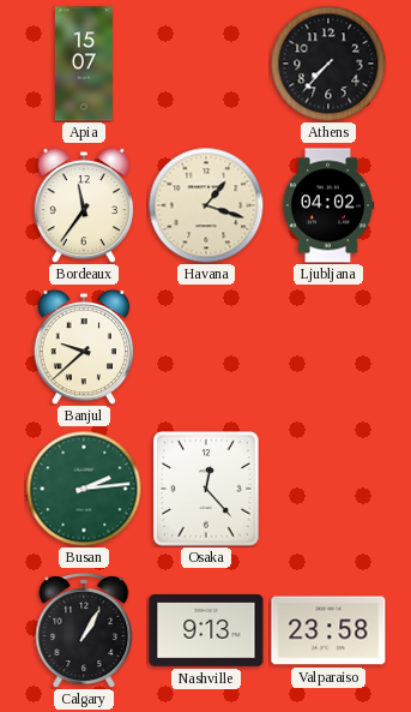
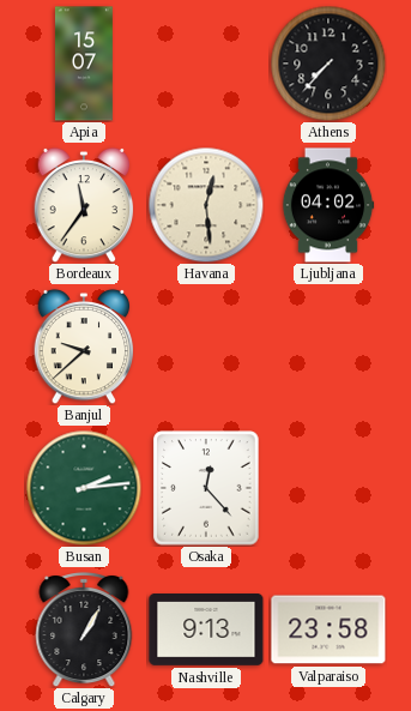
Havana: 1:18 -> 12:29 (206, 205)
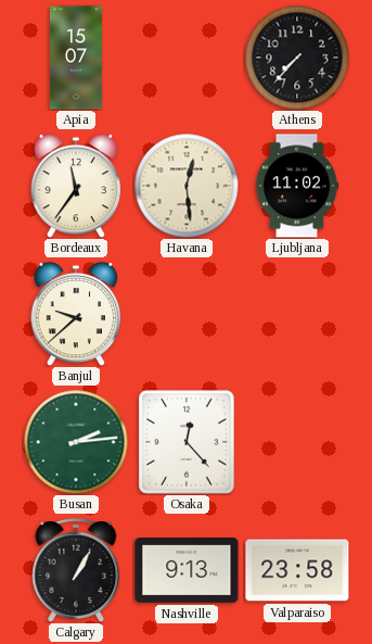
Ljubljana: 04:02 -> 11:02 (297, 186)
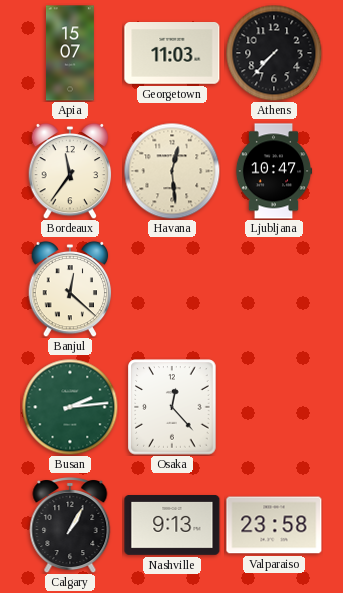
Georgetown: none -> 11:03 (172, 54)
Ljubljana: 11:02 -> 10:47 (274, 171)
Banjul: 9:38 -> 12:22 (70, 289)
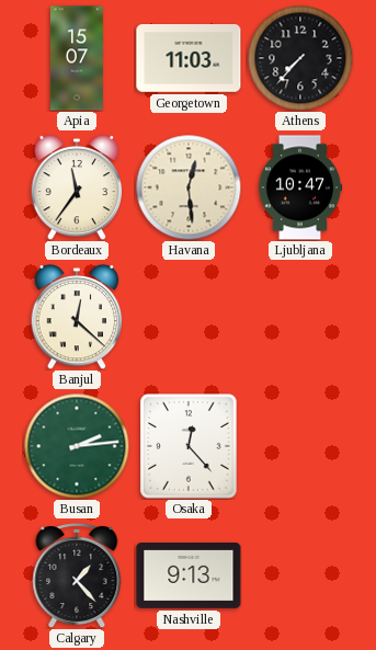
Calgary: 1:05 -> 1:23 (77, 577)
Valparaiso: 23:58 -> none (274, 525)
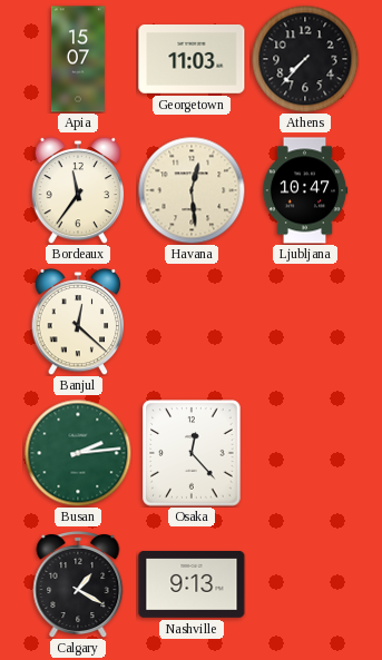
Calgary: 1:23 -> 1:20 (78, 585)
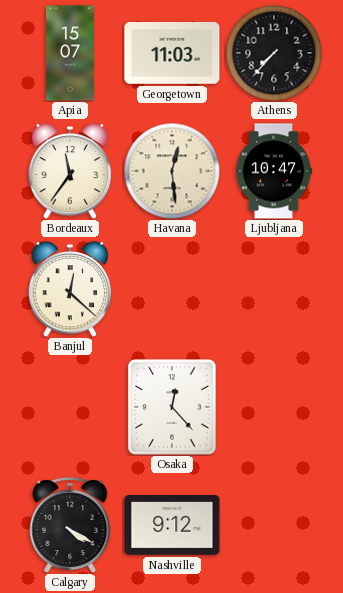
Busan: 2:14 -> none (78, 453)
Calgary: 1:20 -> 4:20 (70, 526)
Nashville: 9:13 -> 9:12 (172, 526)
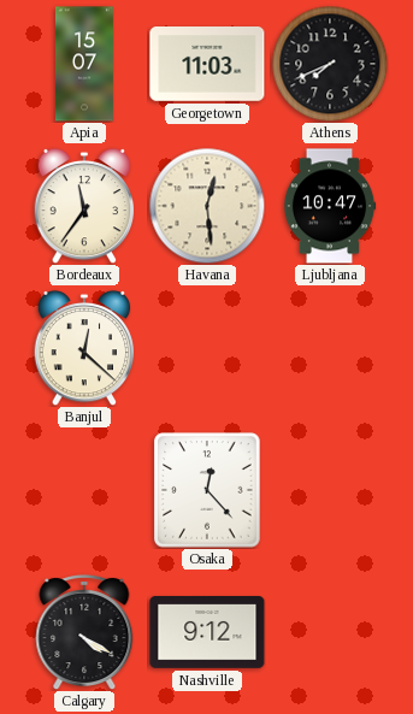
Athens: 7:37 -> 7:41 (330, 64)
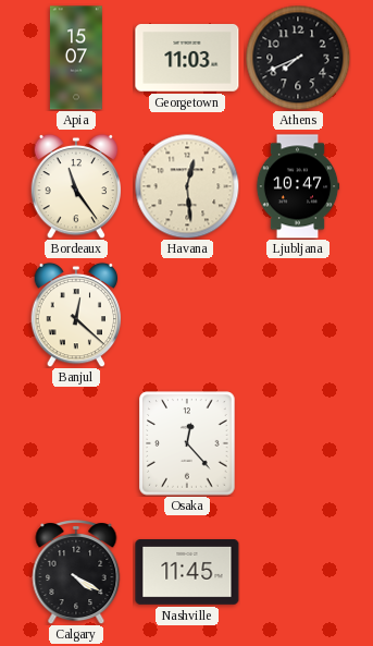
Bordeaux: 11:36 -> 11:24 (76, 186)
Nashville: 9:12 -> 11:45 (187, 573)
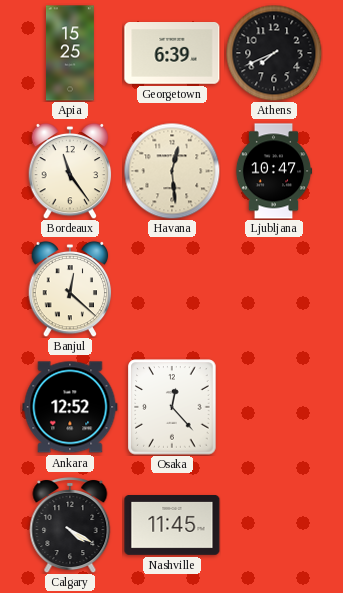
Apia: 15:07 -> 15:25 (70, 53)
Georgetown: 11:03 -> 6:39 (172, 54)
Ankara: none -> 12:52 (70, 407)
